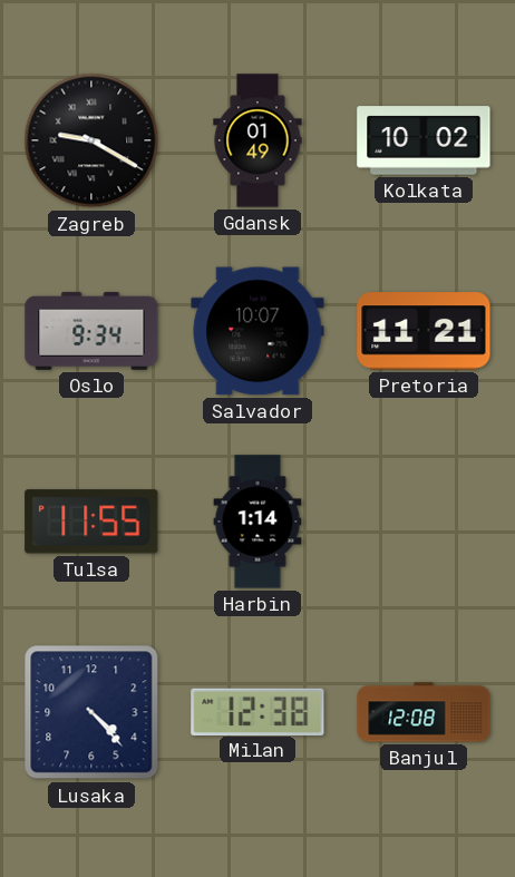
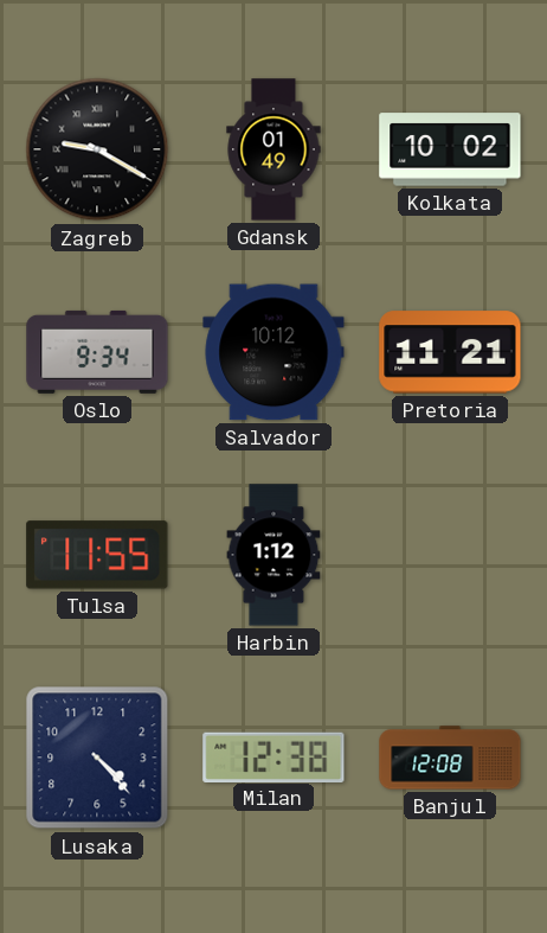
Salvador: 10:07 -> 10:12 (273, 352)
Harbin: 1:14 -> 1:12 (273, 555)
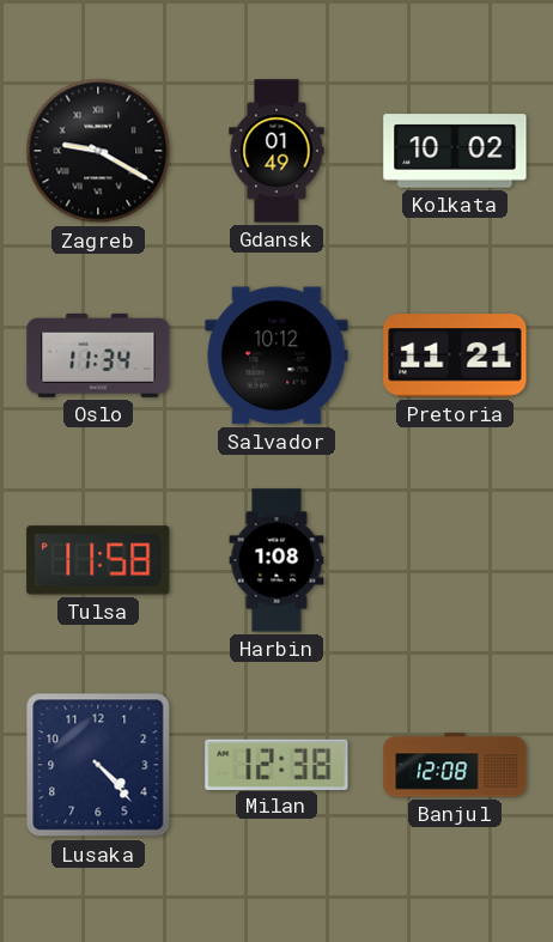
Oslo: 9:34 -> 11:34 (98, 355)
Tulsa: 11:55 -> 11:58 (98, 560)
Harbin: 1:12 -> 1:08 (276, 560)
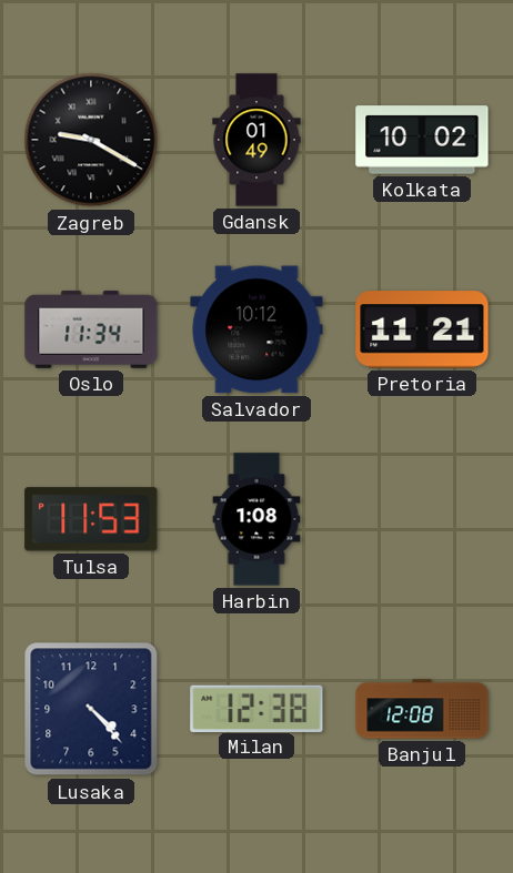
Tulsa: 11:58 -> 11:53 (91, 519)
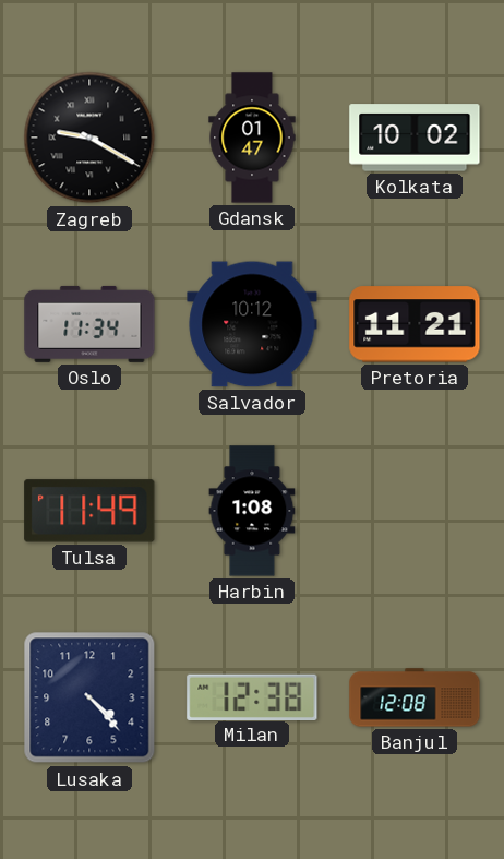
Gdansk: 01:49 -> 01:47 (252, 138)
Tulsa: 11:53 -> 11:49 (89, 511)
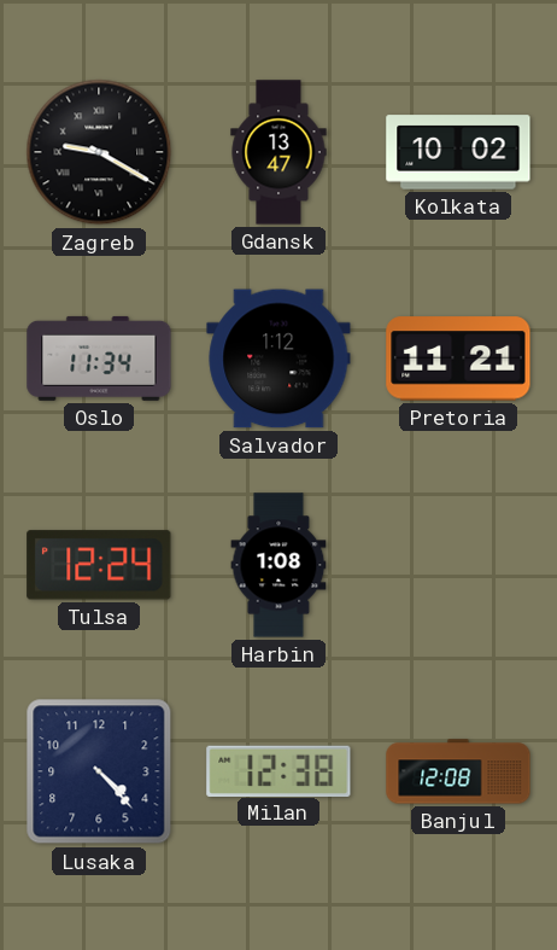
Gdansk: 01:47 -> 13:47 (278, 152)
Salvador: 10:12 -> 1:12 (278, 359)
Tulsa: 11:49 -> 12:24 (99, 565)
